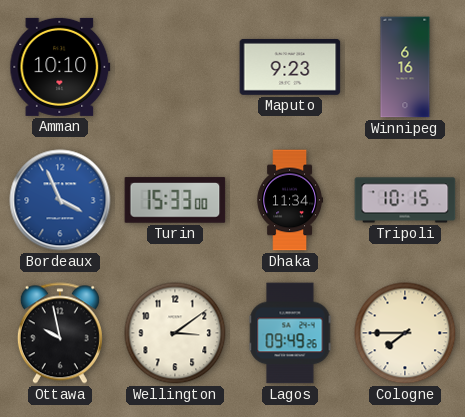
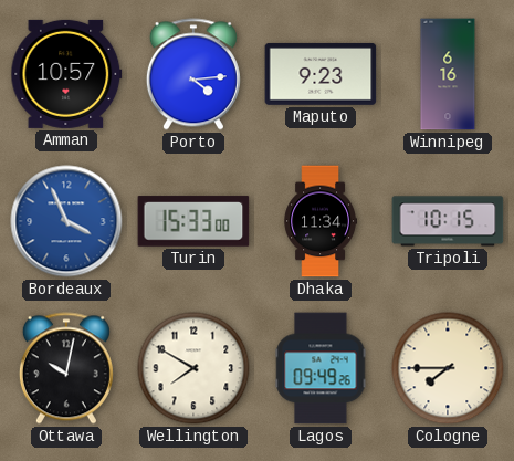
Amman: 10:10 -> 10:57 (66, 74)
Porto: none -> 4:14 (193, 74)
Ottawa: 9:58 -> 10:02 (66, 368)
Wellington: 3:09 -> 7:50 (193, 368)
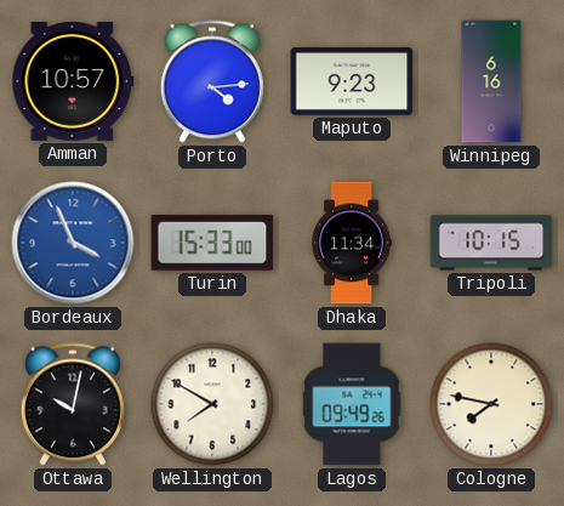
Cologne: 7:45 -> 7:47 (491, 404)
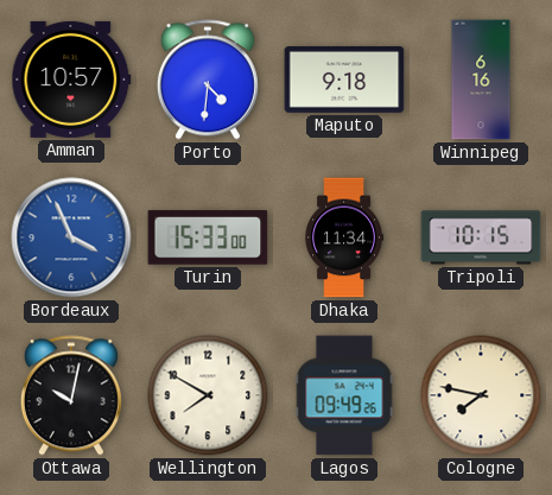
Porto: 4:14 -> 4:31 (208, 80)
Maputo: 9:23 -> 9:18 (344, 80)
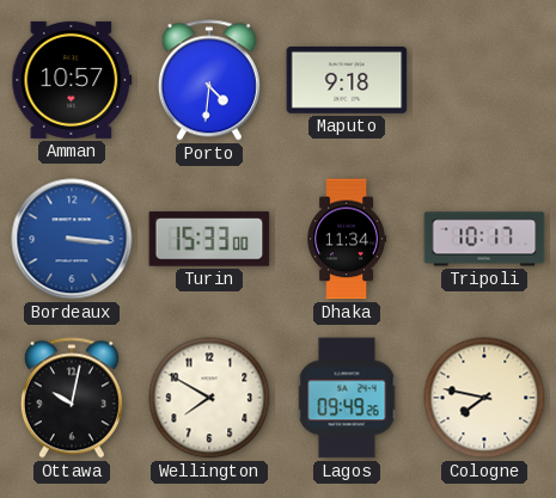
Winnipeg: 6:16 -> none (481, 80)
Bordeaux: 3:56 -> 3:16 (72, 239)
Tripoli: 10:15 -> 10:17 (484, 239)
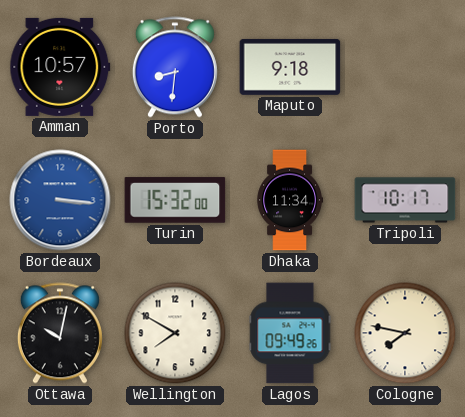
Porto: 4:31 -> 8:31 (175, 67)
Turin: 15:33 -> 15:32 (175, 200)
